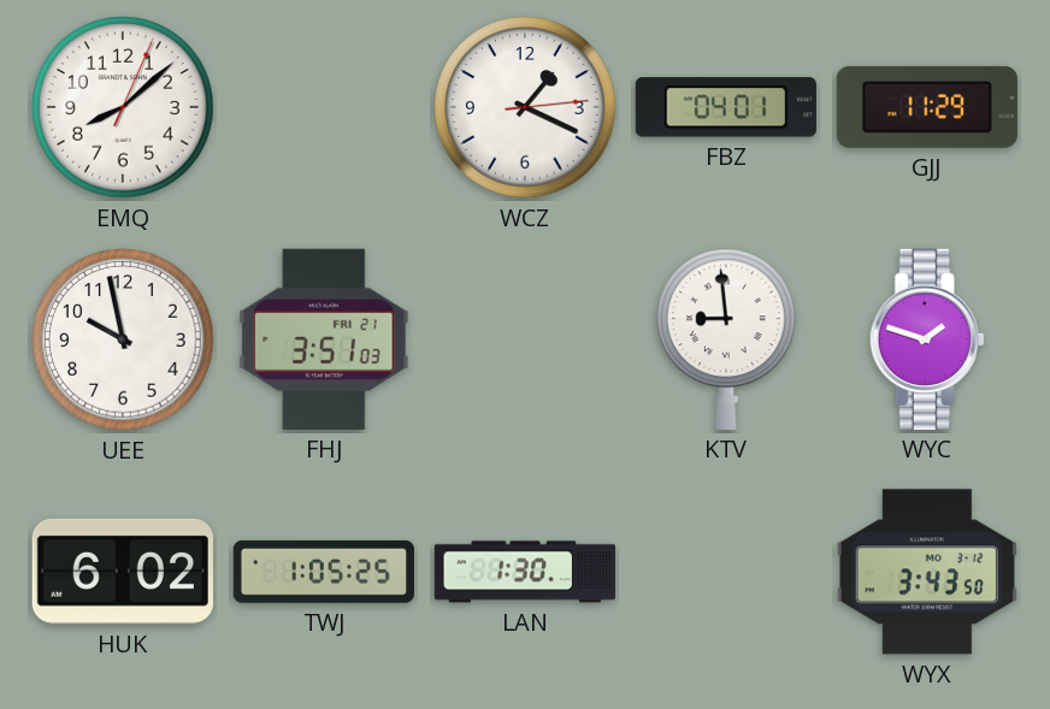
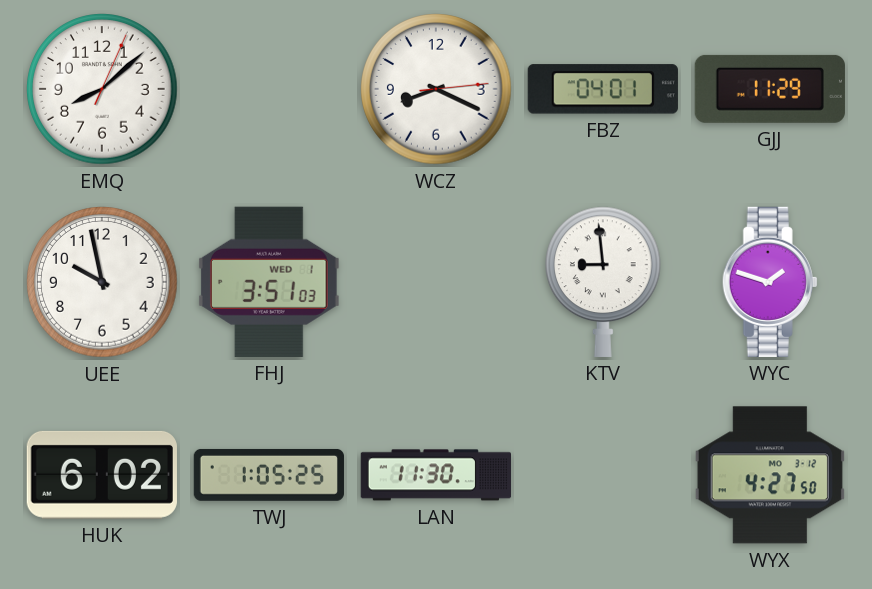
WCZ: 1:19 -> 8:19 (436, 89)
FHJ date: FRI 21 -> WED 1 (269, 282)
LAN: 1:30 -> 11:30 (435, 475)
WYX: 3:43 -> 4:27 (770, 475)
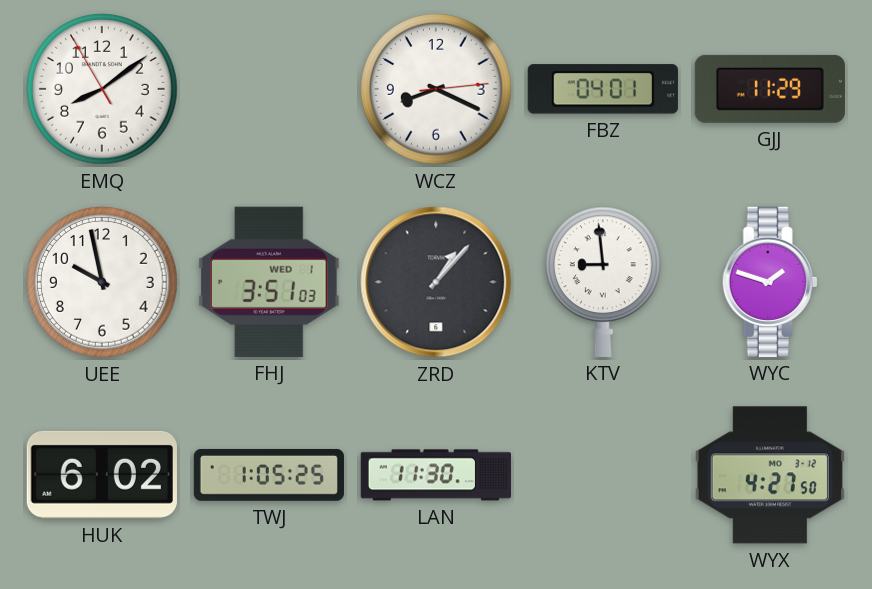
EMQ: 8:08:04 -> 8:08:55 (102, 89)
ZRD: none -> 1:07 (436, 282)
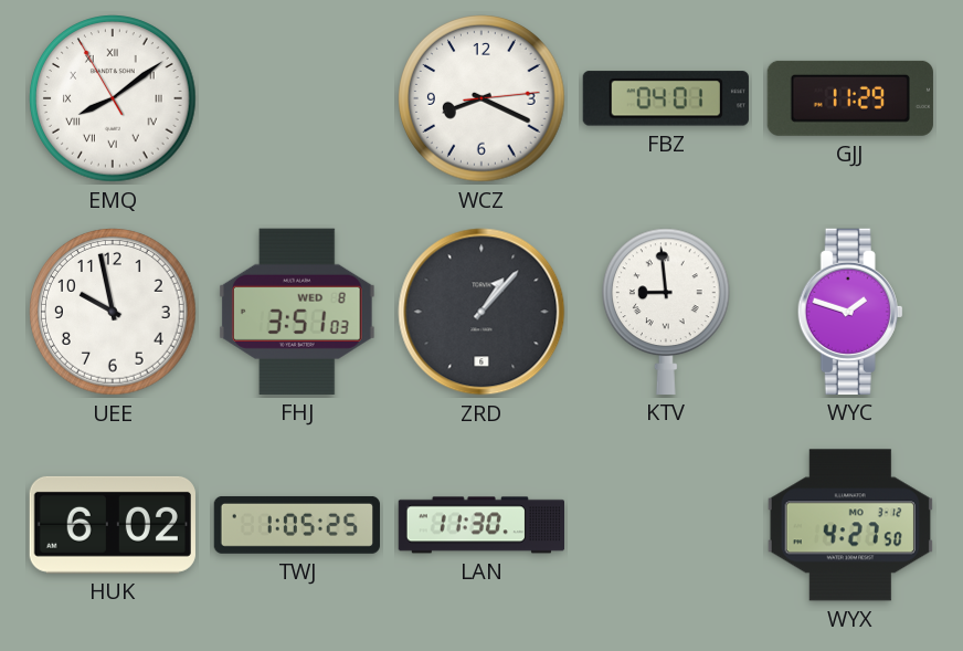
EMQ numerals: Arabic -> Roman (113, 98)
FHJ date: WED 1 -> WED 8 (297, 312)
